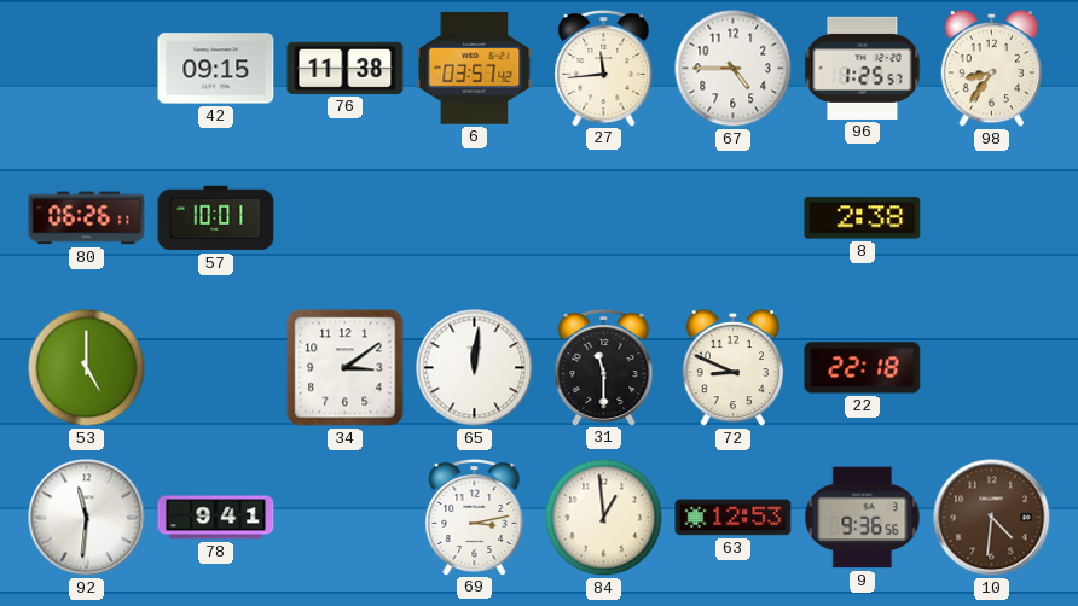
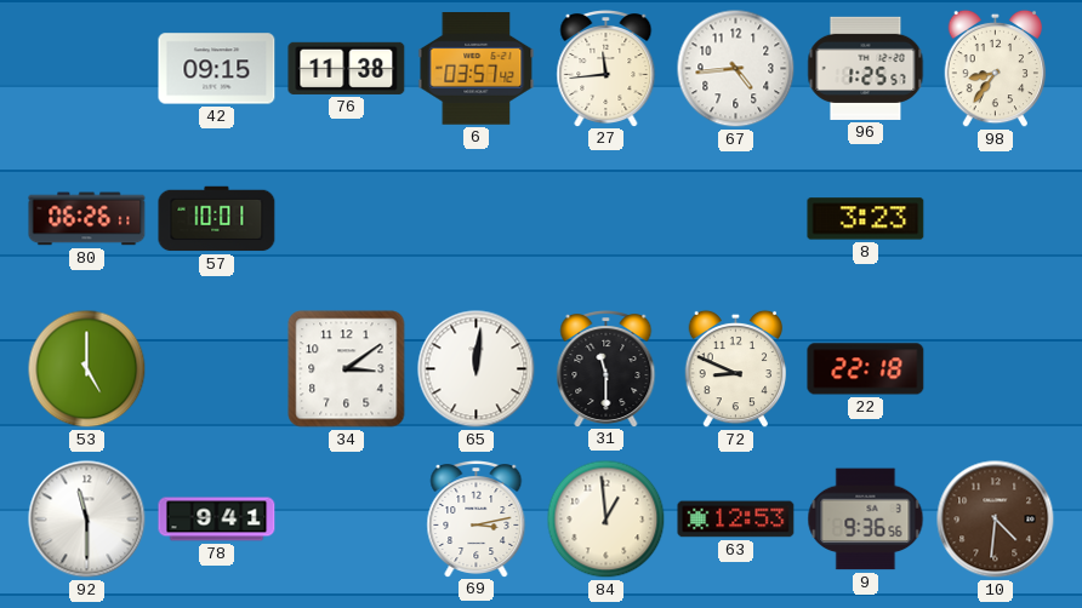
67: 4:45 -> 4:44 (736, 69)
8: 2:38 -> 3:23 (866, 219)
92: 11:31 -> 11:30 (87, 520)
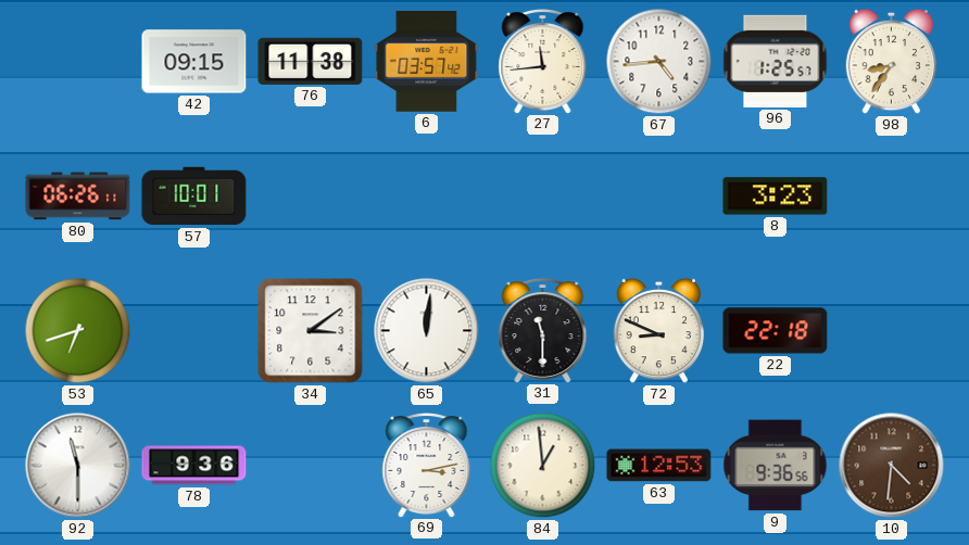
53: 5:00 -> 6:42 (78, 331)
78: 9:41 -> 9:36 (194, 466)
